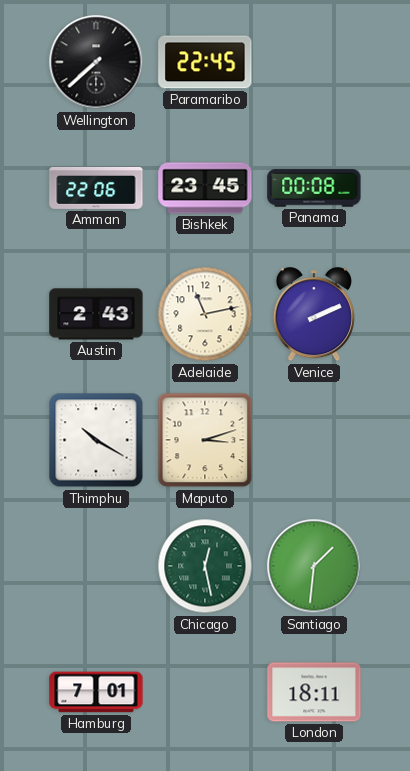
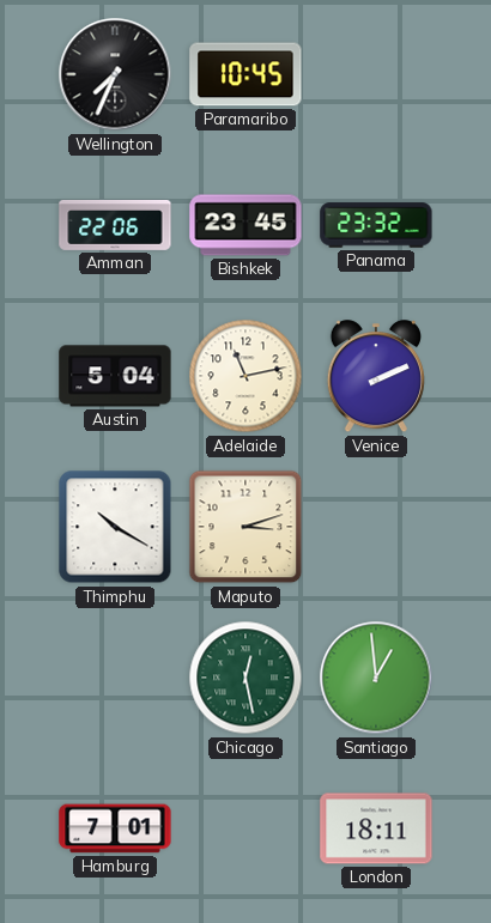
Wellington: 7:38 -> 7:34 (115, 74)
Paramaribo: 22:45 -> 10:45 (245, 74)
Panama: 00:08 -> 23:32 (376, 225)
Austin: 2:43 -> 5:04 (115, 376)
Santiago: 1:31 -> 12:59 (376, 678)
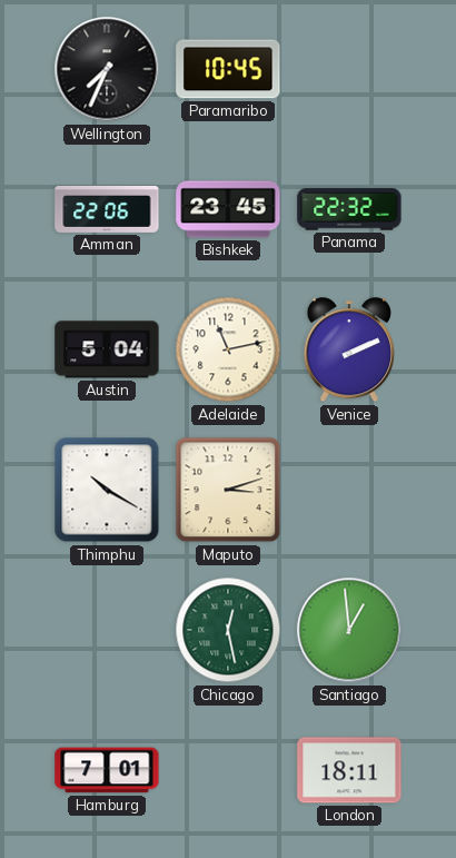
Panama: 23:32 -> 22:32 (349, 209)
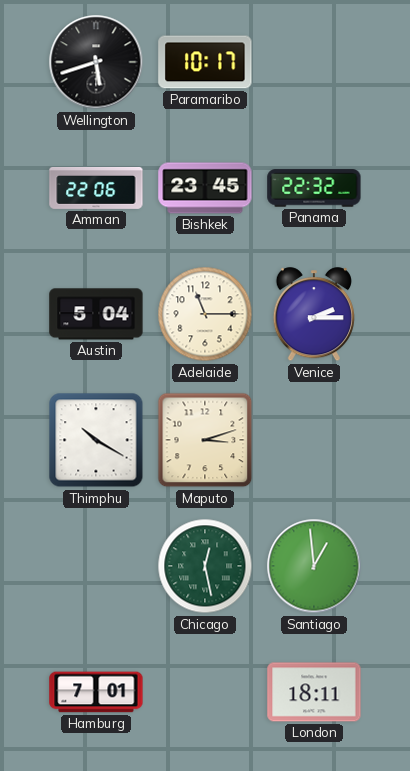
Wellington: 7:34 -> 5:42 (96, 62)
Paramaribo: 10:45 -> 10:17 (205, 62)
Adelaide: 11:13 -> 11:15 (205, 314)
Venice: 2:11 -> 2:15 (314, 315)
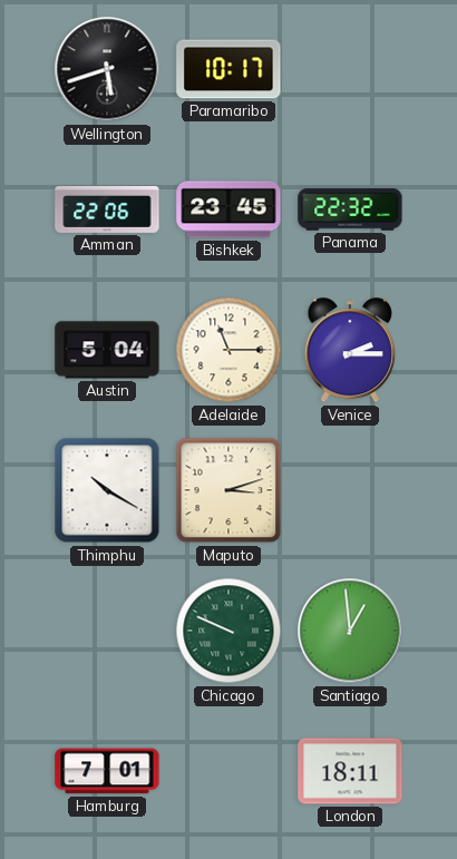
Chicago: 12:28 -> 9:49 (229, 631)
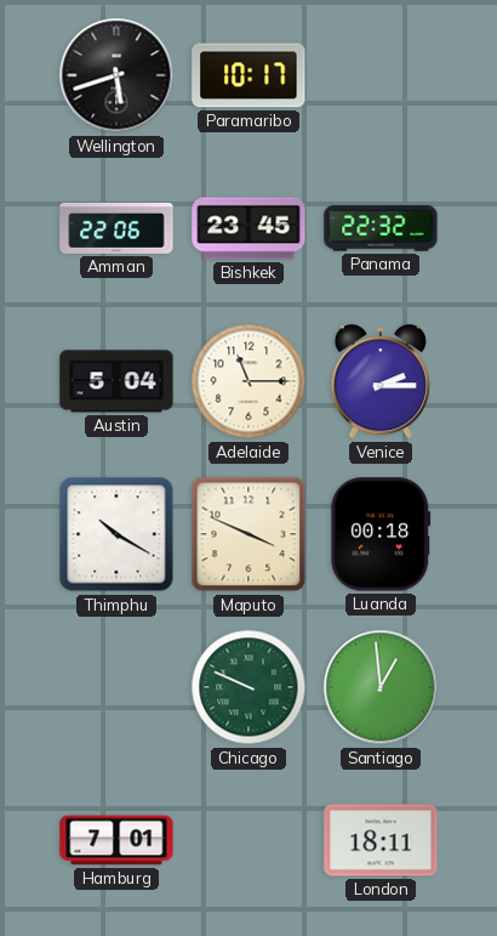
Maputo: 3:12 -> 3:49 (248, 534)
Luanda: none -> 00:18 (381, 534)
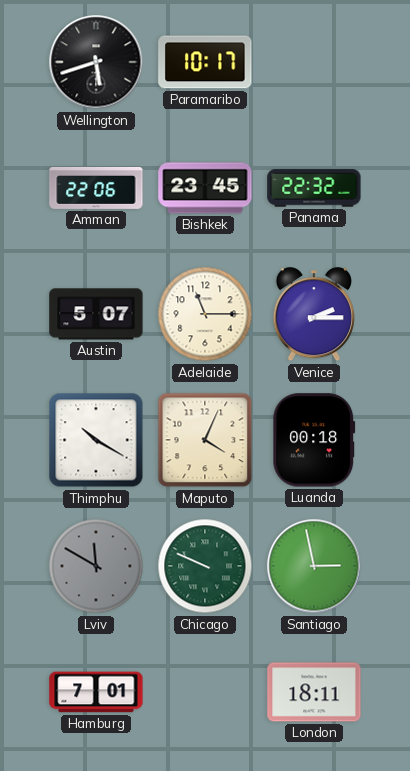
Austin: 5:04 -> 5:07 (96, 314)
Maputo: 3:49 -> 4:04 (205, 440)
Lviv: none -> 11:50 (96, 566)
Santiago: 12:59 -> 2:58 (314, 566)
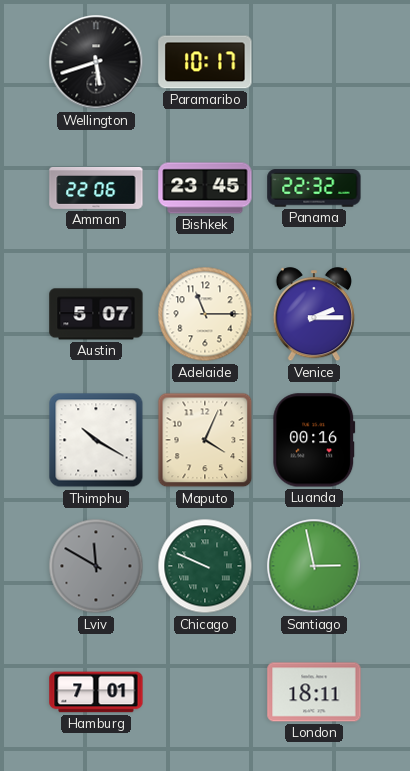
Luanda: 00:18 -> 00:16 (314, 440)
